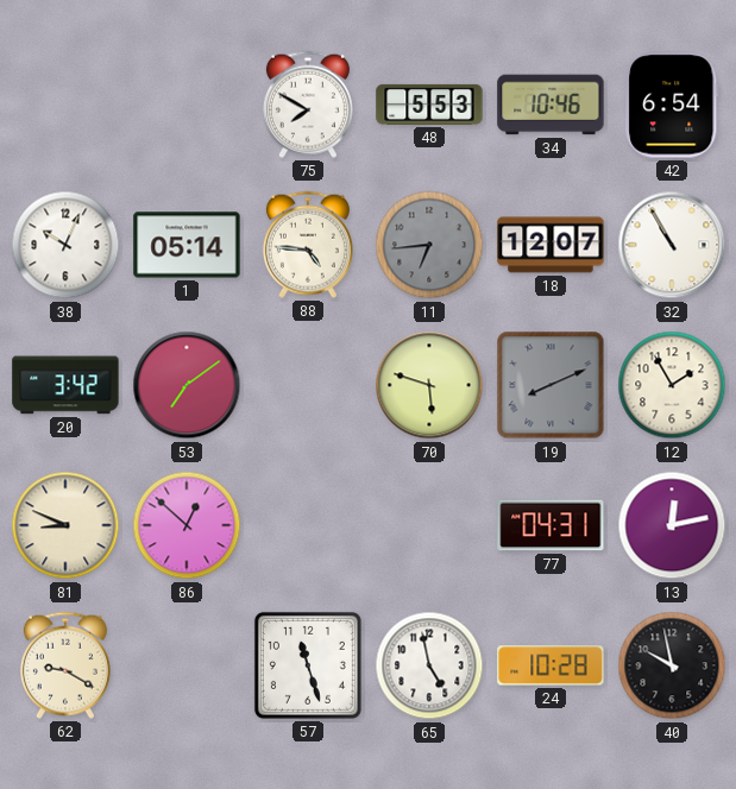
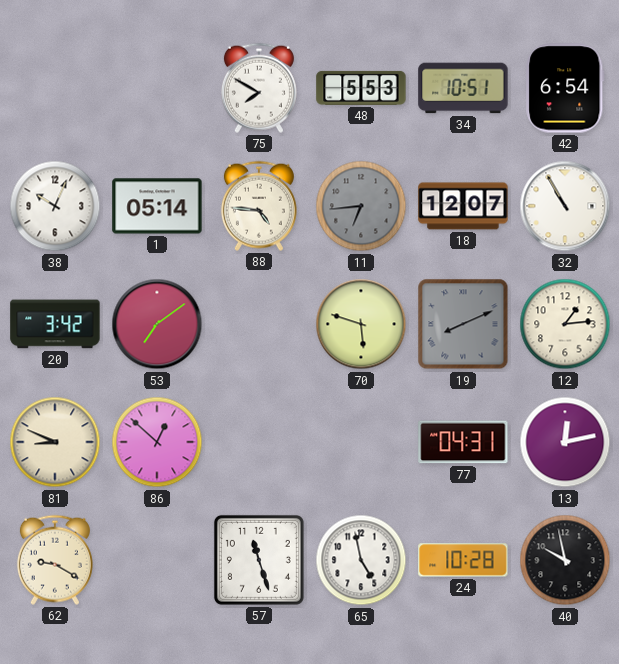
34: 10:46 -> 10:51 (463, 88)
12: 1:55 -> 1:14 (565, 324)
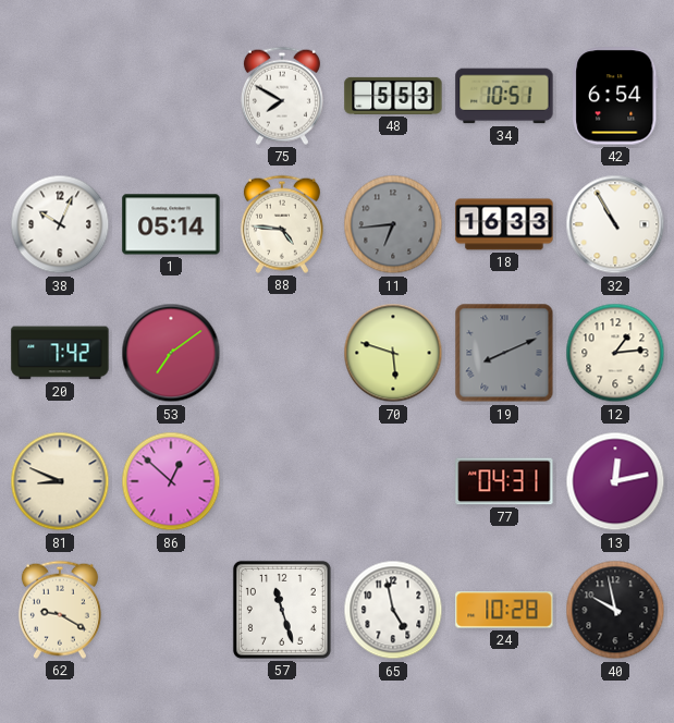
18: 12:07 -> 16:33 (504, 224)
20: 3:42 -> 7:42 (60, 353)
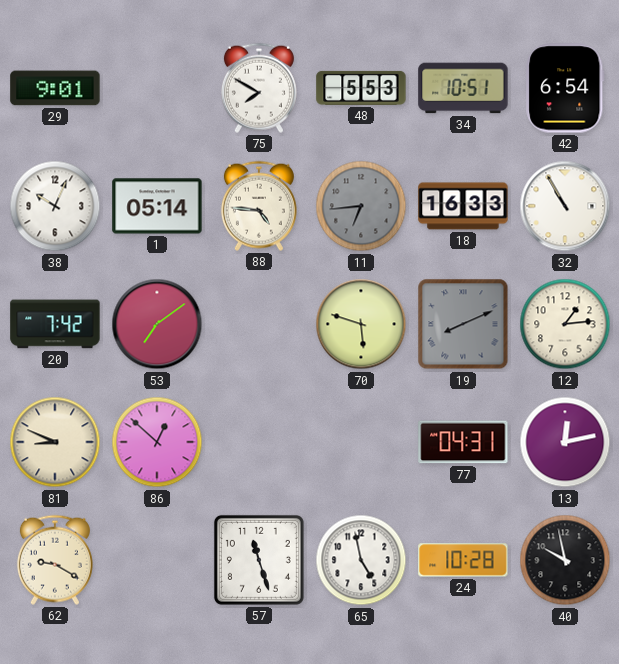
29: none -> 9:01 (55, 88)
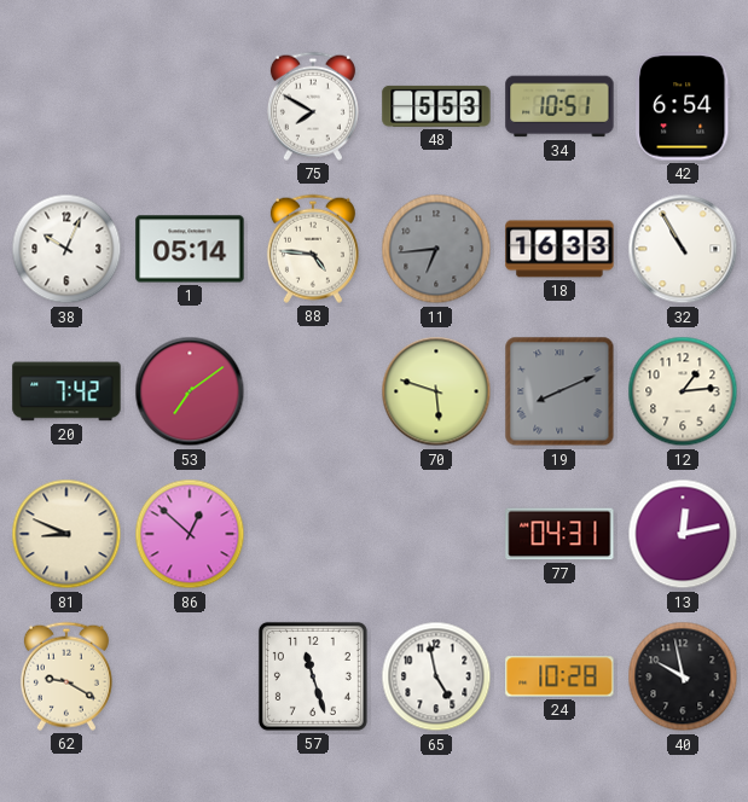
29: 9:01 -> none (55, 88)
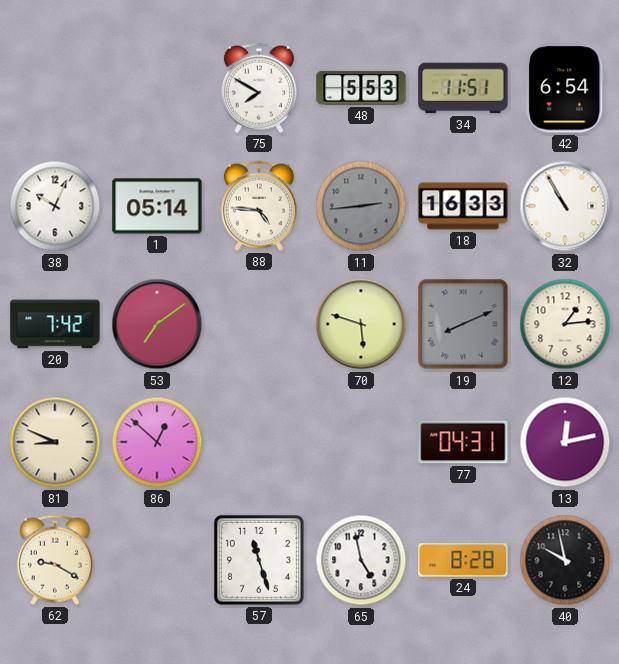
34: 10:51 -> 11:51 (463, 88)
11: 6:44 -> 2:44 (361, 206)
24: 10:28 -> 8:28 (463, 560)
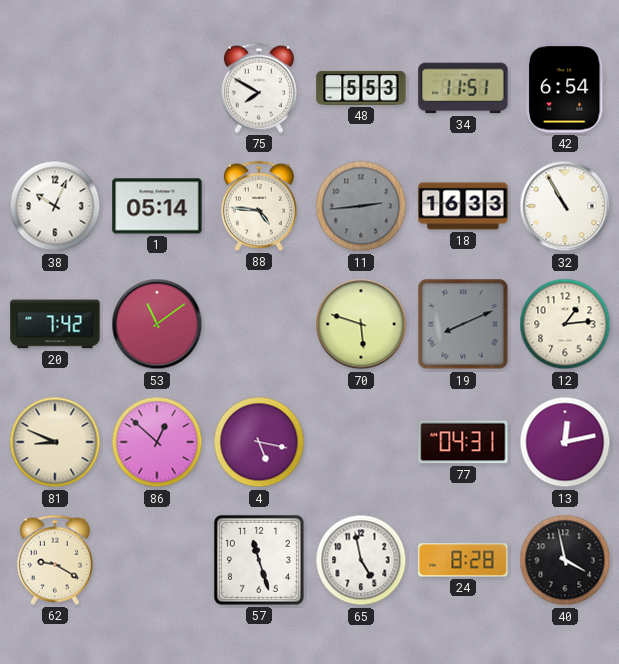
53: 7:09 -> 11:09 (157, 324)
4: none -> 5:17 (259, 442)
40: 9:58 -> 3:58 (565, 560)
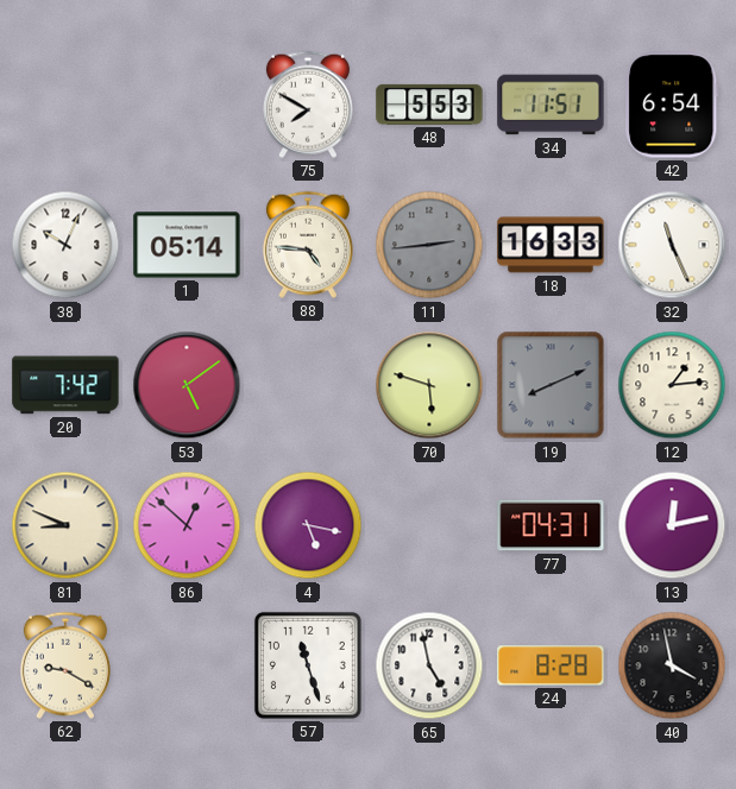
32: 10:55 -> 11:26 (672, 245)
53: 11:09 -> 5:09 (187, 385)
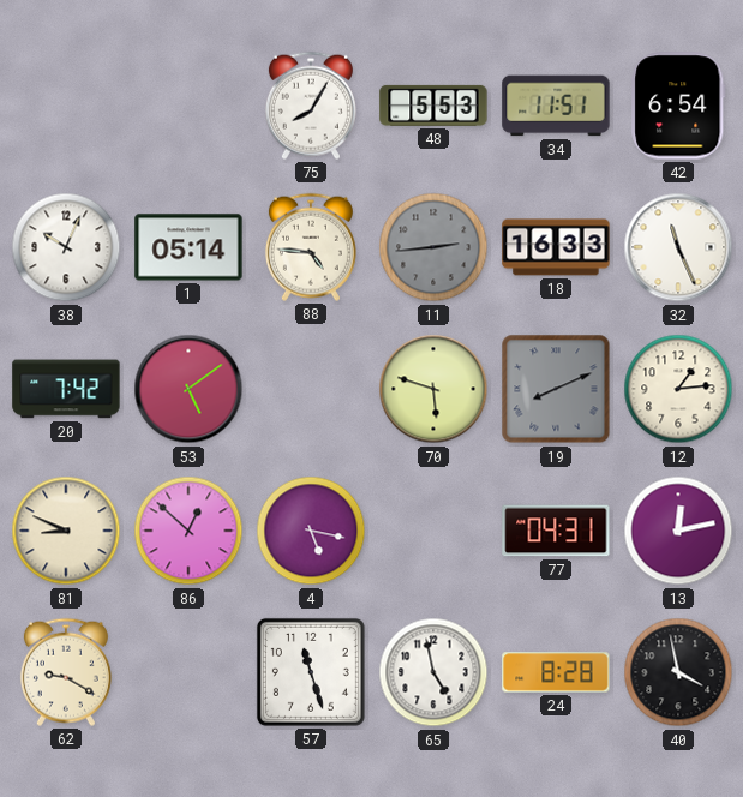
75: 7:50 -> 8:05 (311, 106)
